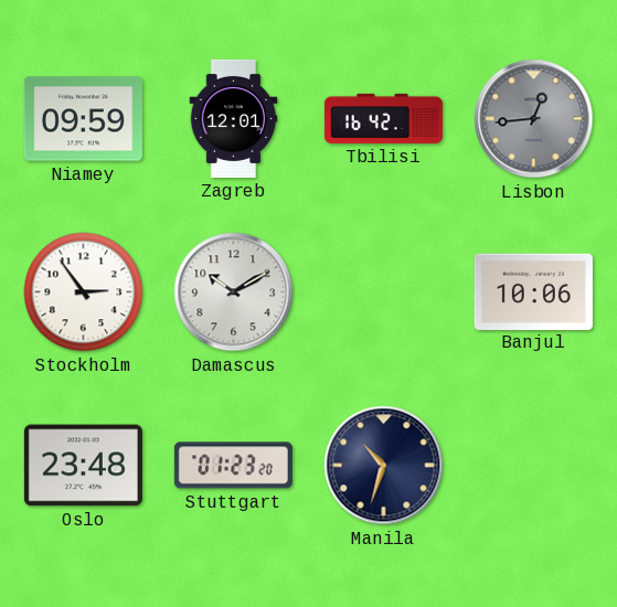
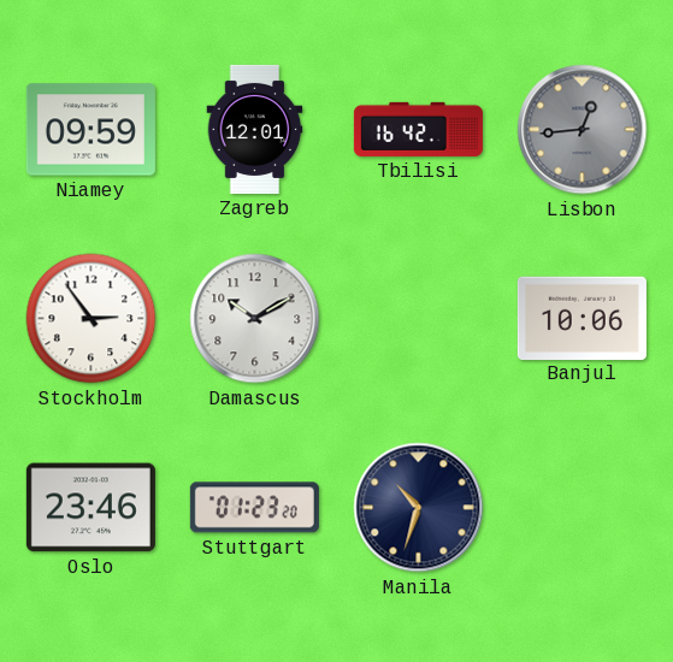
Oslo: 23:48 -> 23:46 (90, 508)
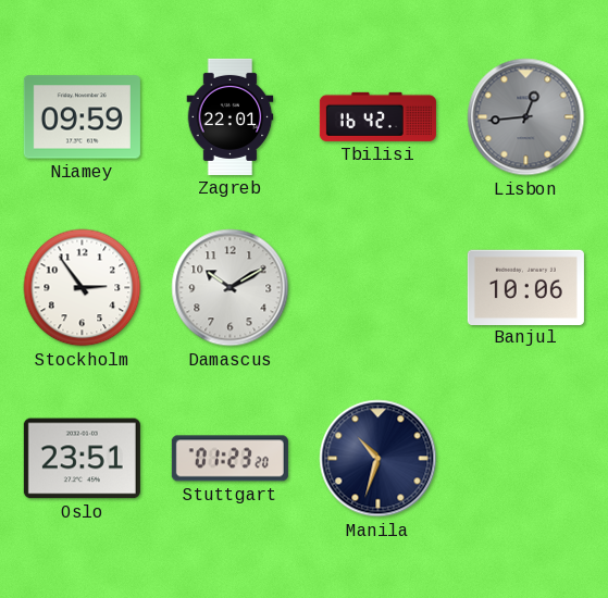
Zagreb: 12:01 -> 22:01 (231, 116)
Oslo: 23:46 -> 23:51 (82, 459)
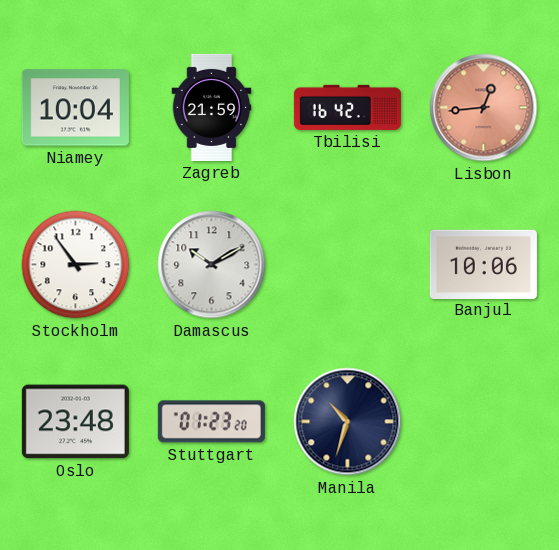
Niamey: 09:59 -> 10:04 (75, 108)
Zagreb: 22:01 -> 21:59 (212, 107)
Lisbon dial: grey -> salmon (484, 108)
Oslo: 23:51 -> 23:48 (75, 422)
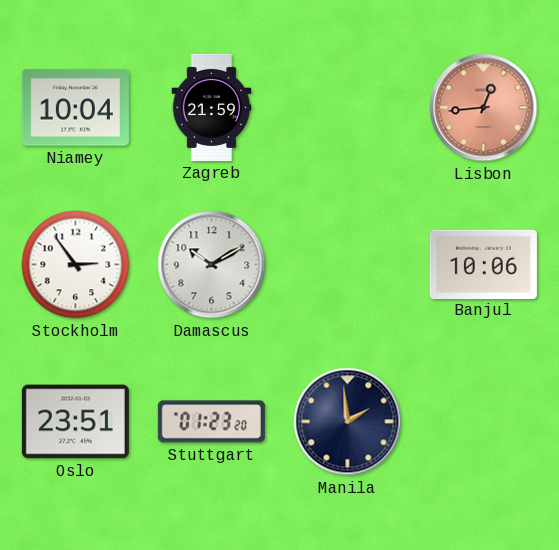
Tbilisi: 16:42 -> none (347, 107)
Oslo: 23:48 -> 23:51 (75, 422)
Manila: 10:33 -> 1:59 (348, 422)
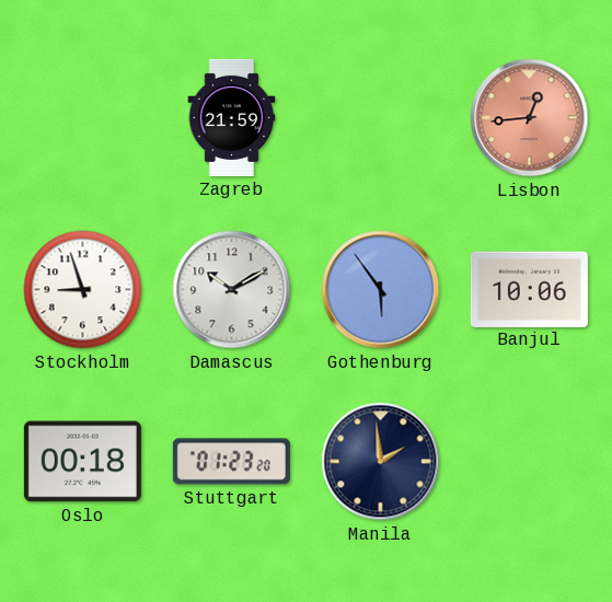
Niamey: 10:04 -> none (75, 108)
Stockholm: 2:54 -> 8:57 (83, 290)
Gothenburg: none -> 5:54 (381, 290)
Oslo: 23:51 -> 00:18 (82, 462)
